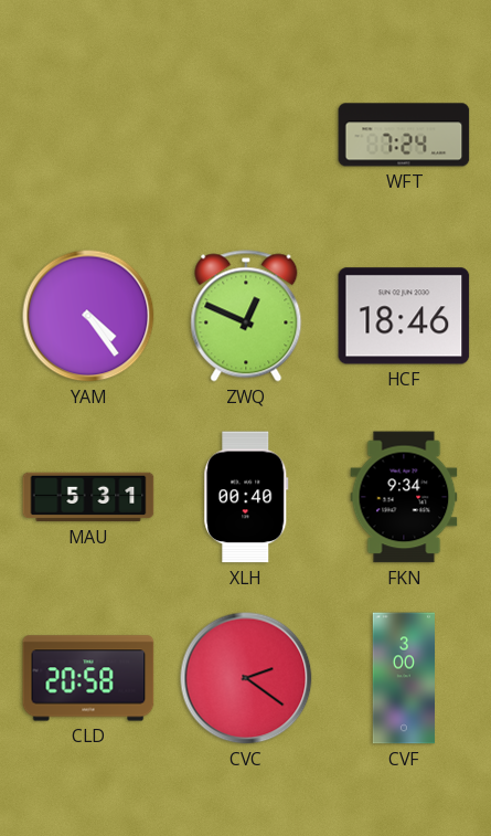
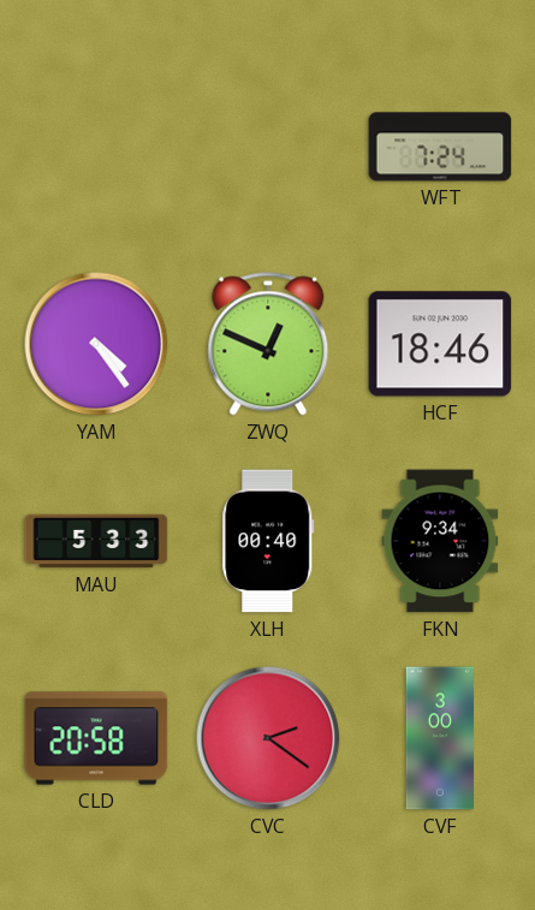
MAU: 5:31 -> 5:33 (96, 541)
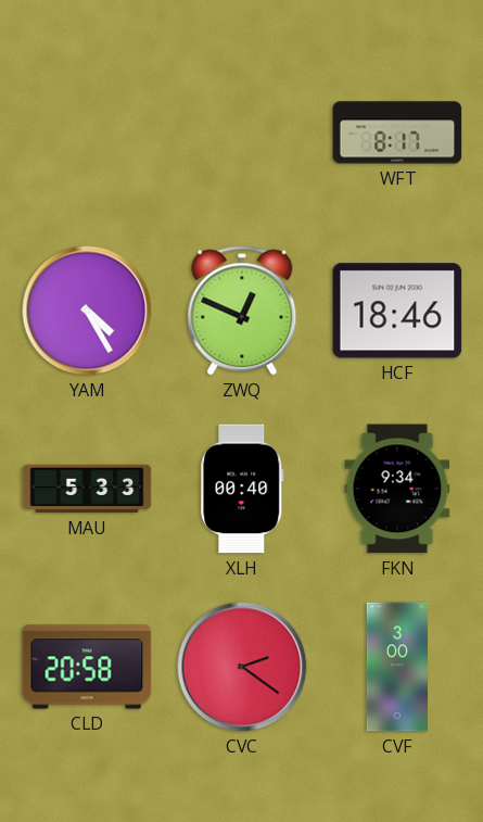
WFT: 7:24 -> 8:17 (397, 132)
YAM: 4:24 -> 4:25 (87, 311)
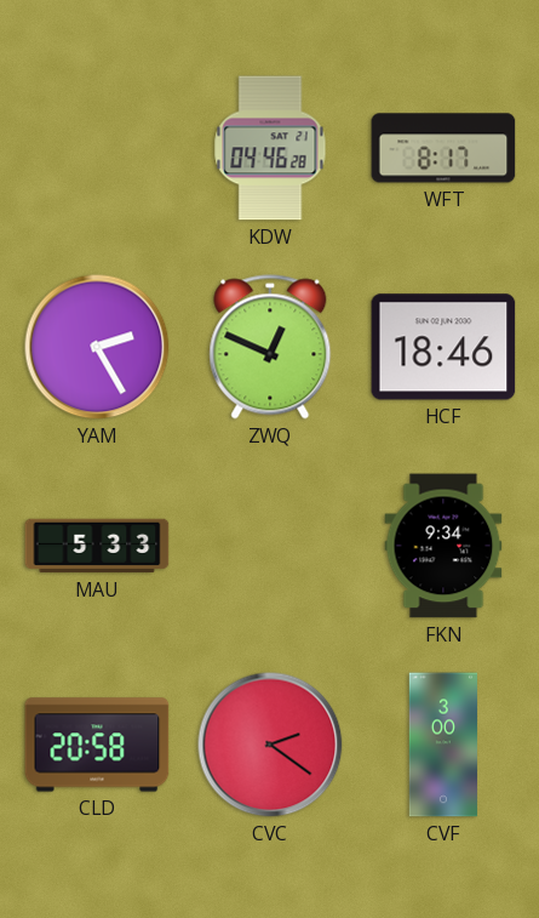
KDW: none -> 04:46 (270, 148)
YAM: 4:25 -> 2:25 (97, 347)
XLH: 00:40 -> none (242, 489)
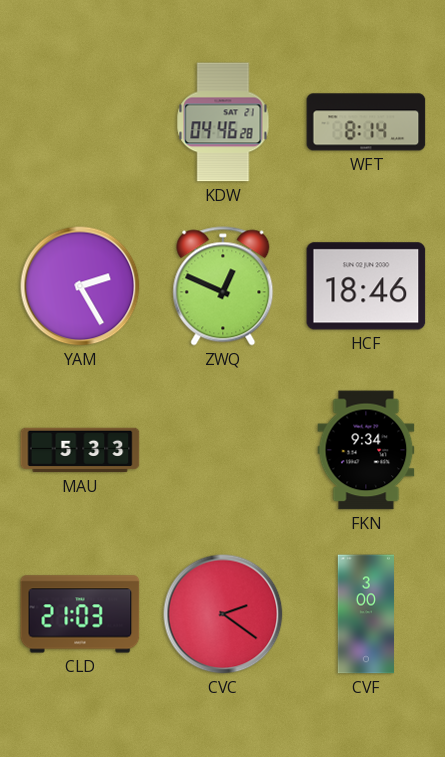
WFT: 8:17 -> 8:14 (366, 122)
CLD: 20:58 -> 21:03 (80, 614)
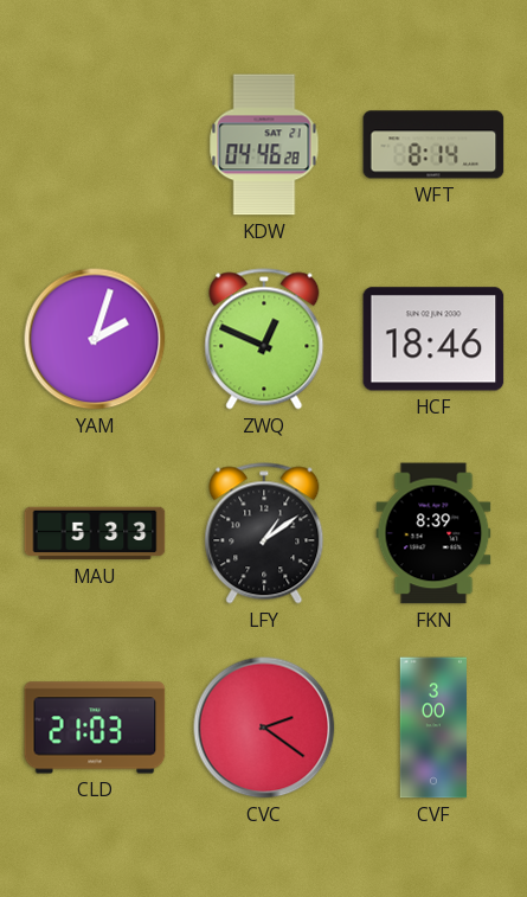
YAM: 2:25 -> 2:03 (95, 339)
LFY: none -> 1:09 (264, 533)
FKN: 9:34 -> 8:39 (433, 533)
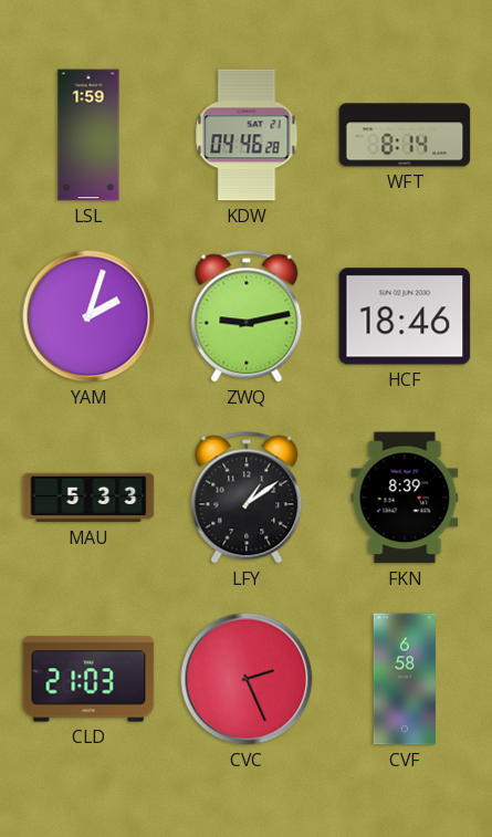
LSL: none -> 1:59 (88, 135)
ZWQ: 12:49 -> 9:13 (247, 316)
CVC: 2:21 -> 2:26 (247, 679)
CVF: 3:00 -> 6:58 (404, 679)
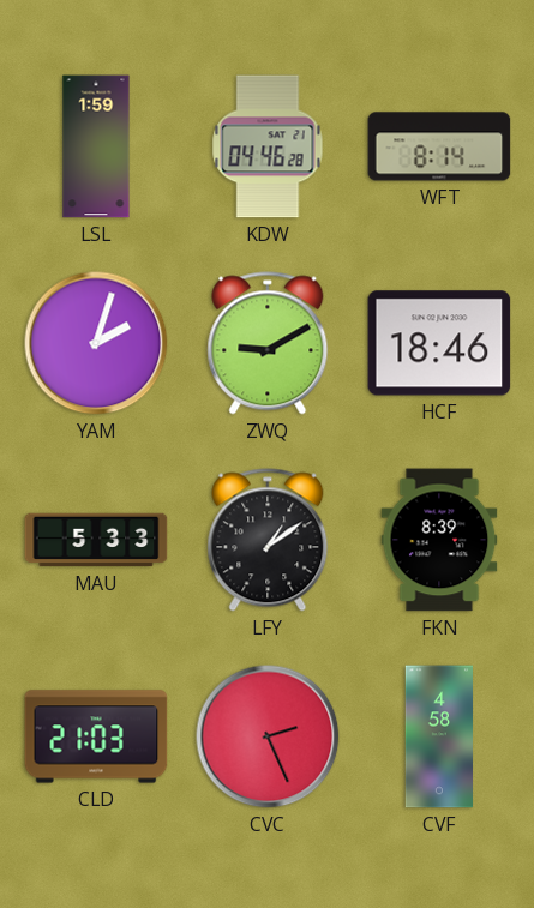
ZWQ: 9:13 -> 9:10 (268, 343)
CVF: 6:58 -> 4:58 (438, 736)
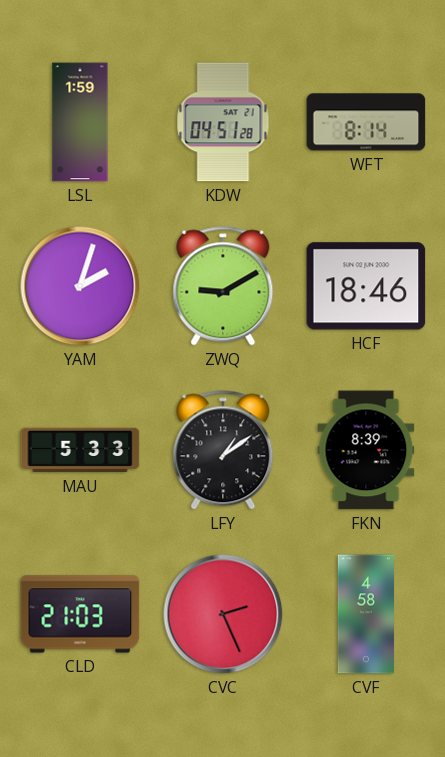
KDW: 04:46 -> 04:51 (223, 122)
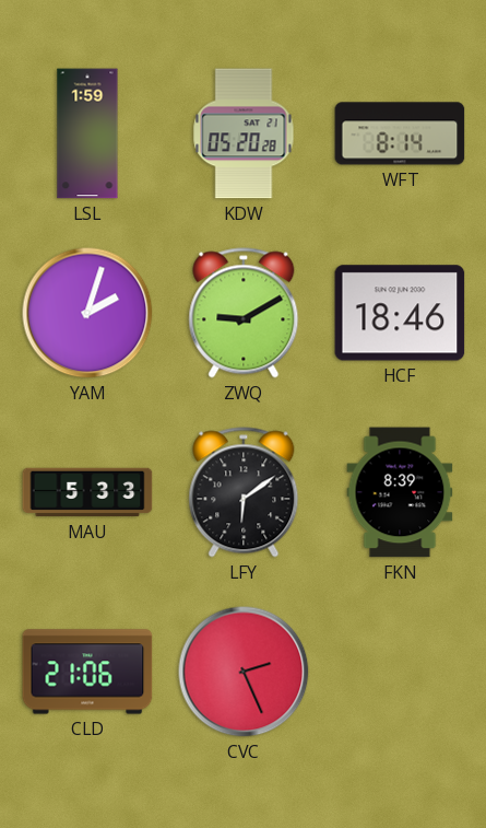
KDW: 04:51 -> 05:20 (244, 133)
LFY: 1:09 -> 6:09 (244, 492)
CLD: 21:03 -> 21:06 (87, 672)
CVF: 4:58 -> none (365, 614)
